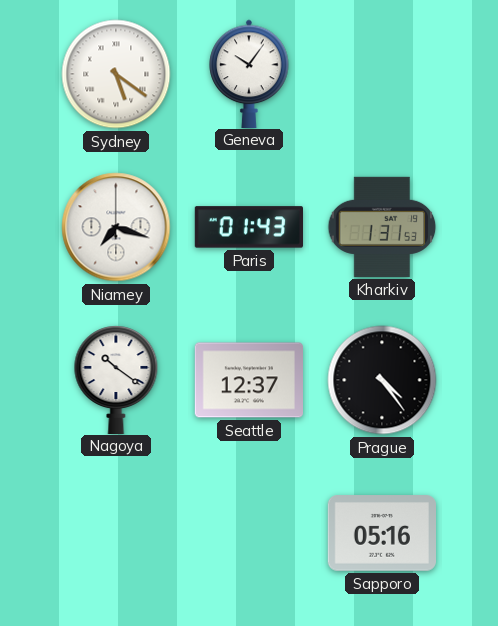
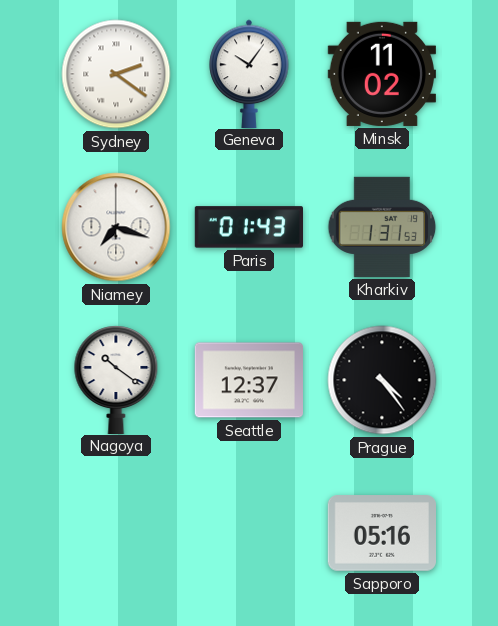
Sydney: 5:21 -> 2:21 (116, 74)
Minsk: none -> 11:02 (381, 74)
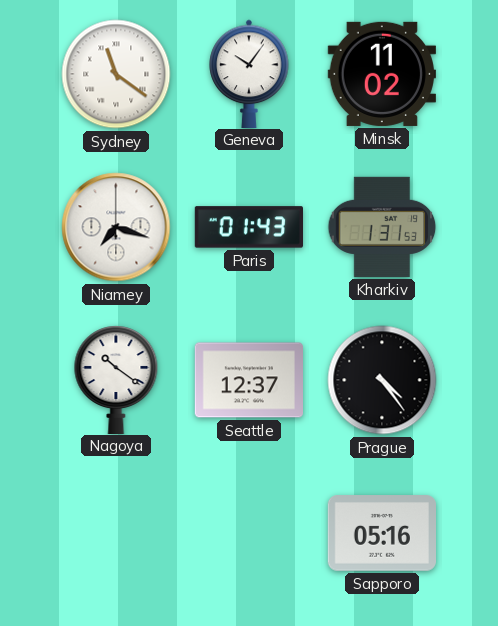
Sydney: 2:21 -> 11:21 (116, 74)
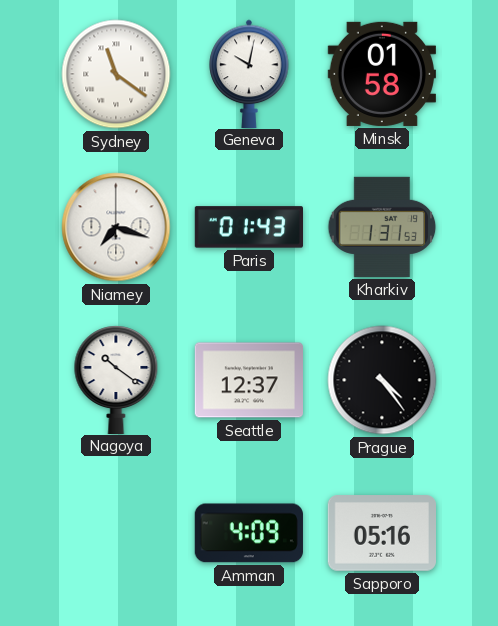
Geneva: 10:06 -> 10:02 (249, 73)
Minsk: 11:02 -> 01:58 (381, 74)
Amman: none -> 4:09 (249, 533)
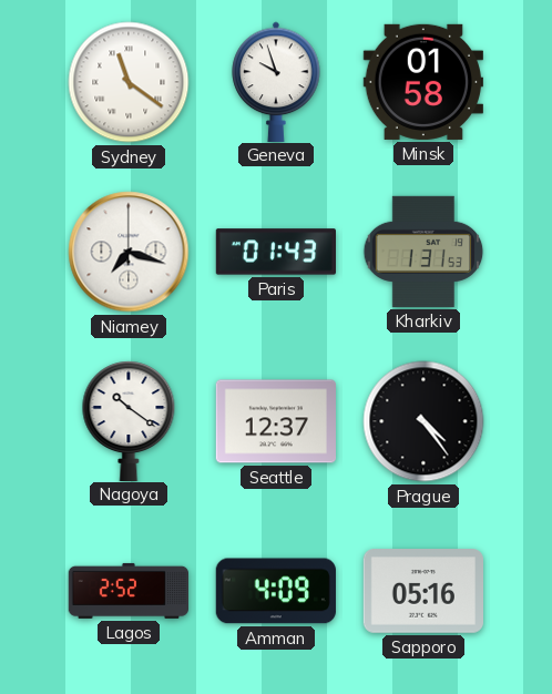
Geneva: 10:02 -> 9:57 (276, 81)
Lagos: none -> 2:52 (127, 591)
